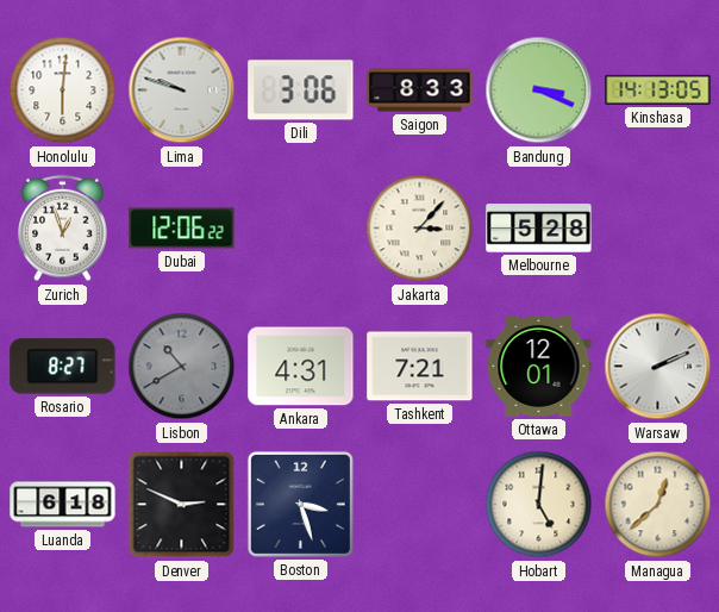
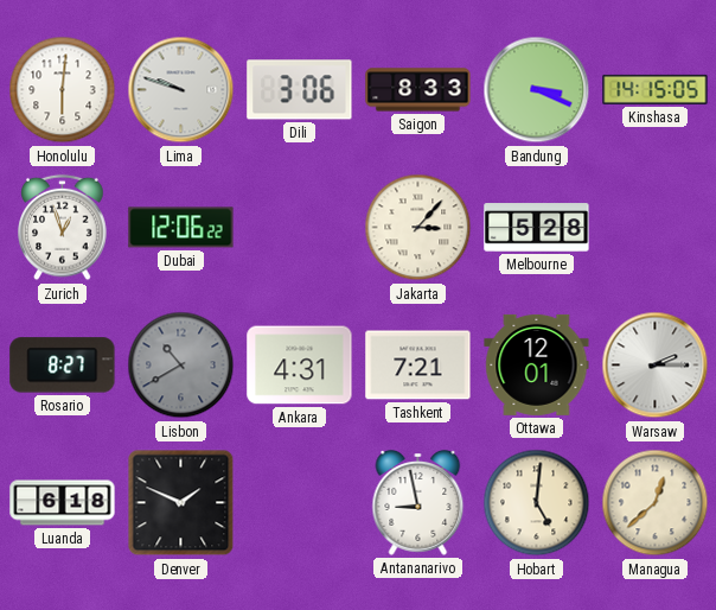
Kinshasa: 14:13 -> 14:15 (656, 89)
Warsaw: 2:11 -> 2:15 (656, 366)
Denver: 2:49 -> 1:49 (181, 503)
Boston: 3:27 -> none (300, 504)
Antananarivo: none -> 8:58 (418, 503)
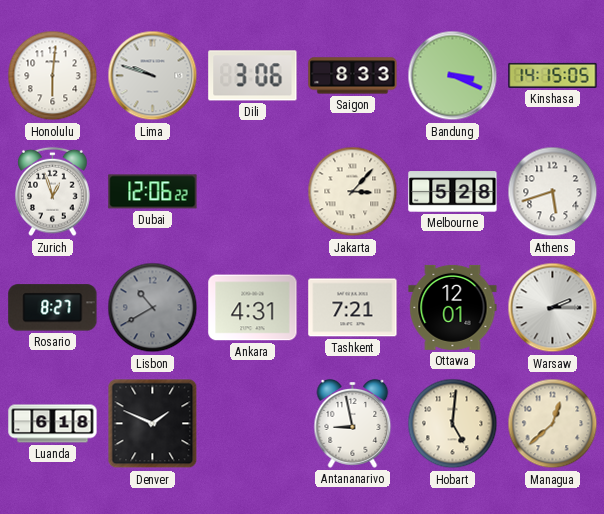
Athens: none -> 5:42 (553, 192)
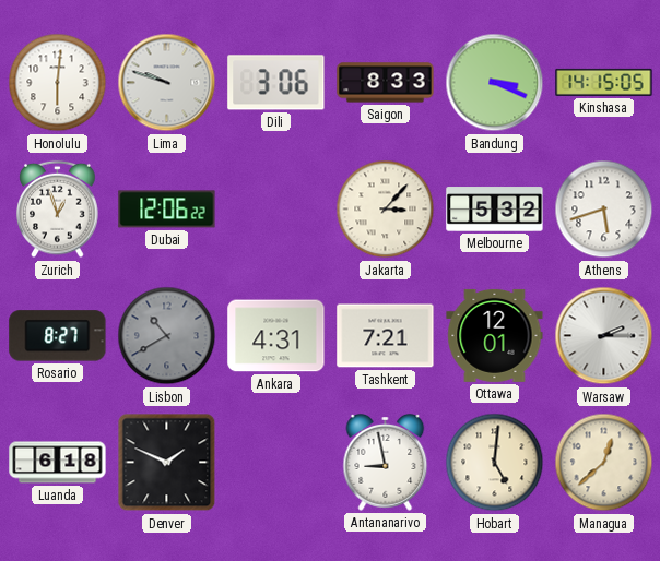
Melbourne: 5:28 -> 5:32 (495, 210)
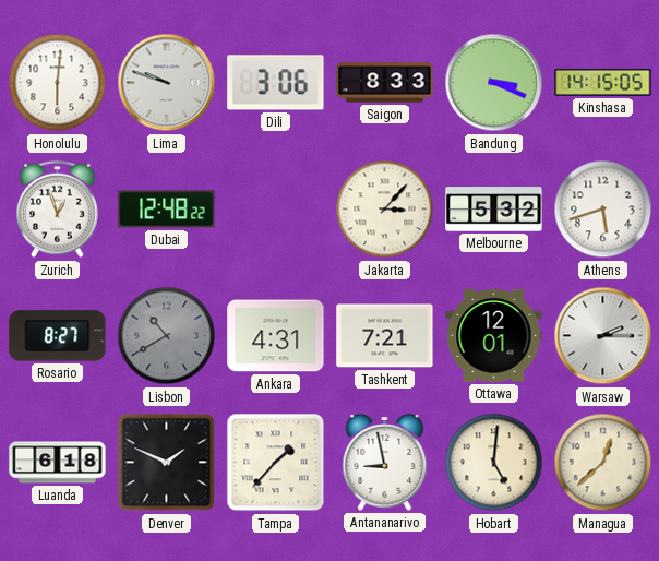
Dubai: 12:06 -> 12:48 (167, 210)
Tampa: none -> 1:37 (276, 463)
